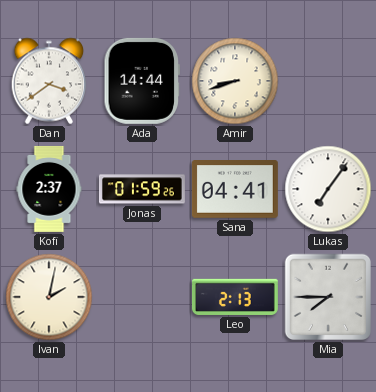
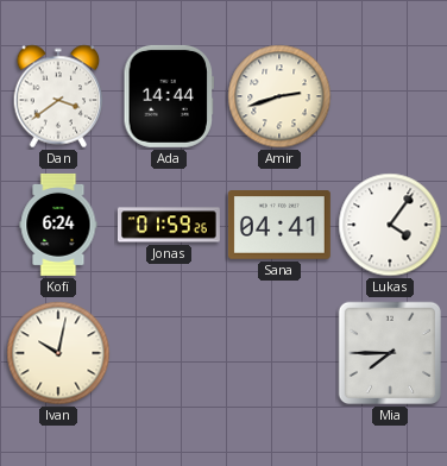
Amir: 8:42 -> 2:42 (279, 96)
Kofi: 2:37 -> 6:24 (58, 225)
Lukas: 7:06 -> 4:06 (390, 225)
Ivan: 2:02 -> 10:02 (58, 353)
Leo: 2:13 -> none (235, 297)
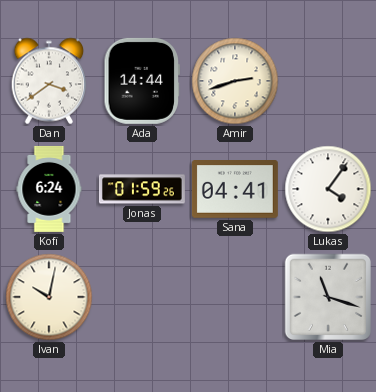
Mia: 7:45 -> 11:18 (328, 297)
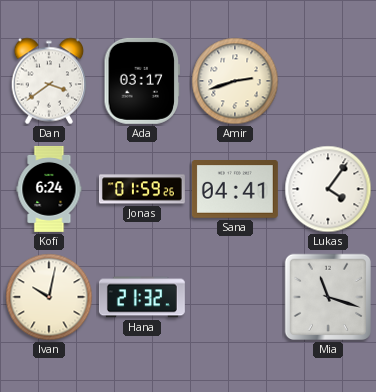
Ada: 14:44 -> 03:17 (141, 81)
Hana: none -> 21:32 (142, 297)
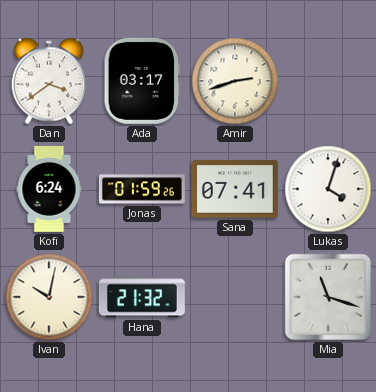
Sana: 04:41 -> 07:41 (235, 190)
Lukas: 4:06 -> 4:03 (328, 189)
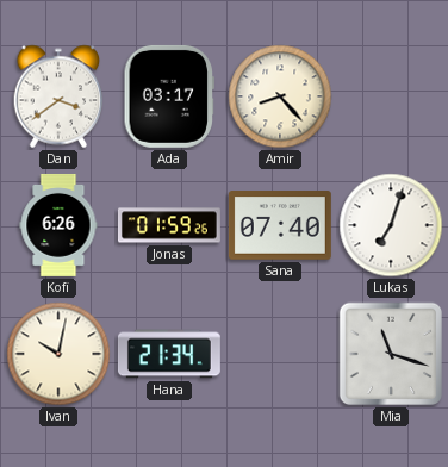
Amir: 2:42 -> 8:23 (280, 96)
Kofi: 6:24 -> 6:26 (58, 225)
Sana: 07:41 -> 07:40 (280, 226)
Lukas: 4:03 -> 7:03 (391, 225)
Hana: 21:32 -> 21:34 (169, 354)
